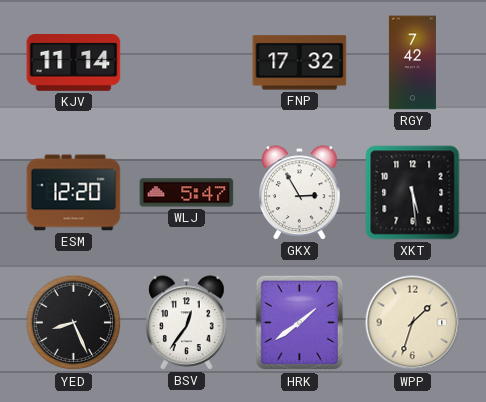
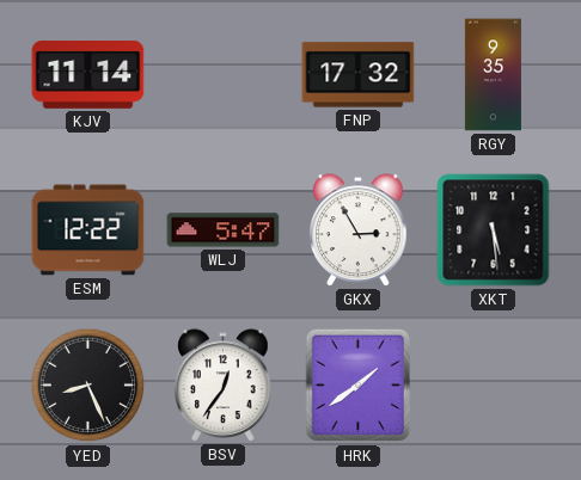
RGY: 7:42 -> 9:35 (493, 75)
ESM: 12:20 -> 12:22 (88, 230)
WPP: 1:33 -> none (413, 323)
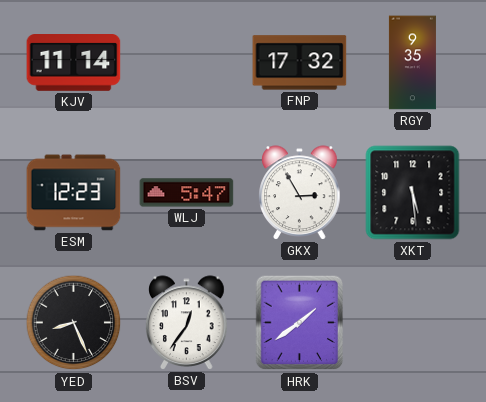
ESM: 12:22 -> 12:23 (74, 193)
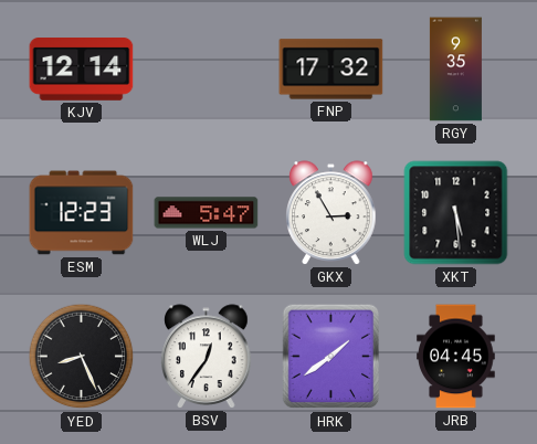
KJV: 11:14 -> 12:14 (82, 70)
JRB: none -> 04:45 (456, 357)
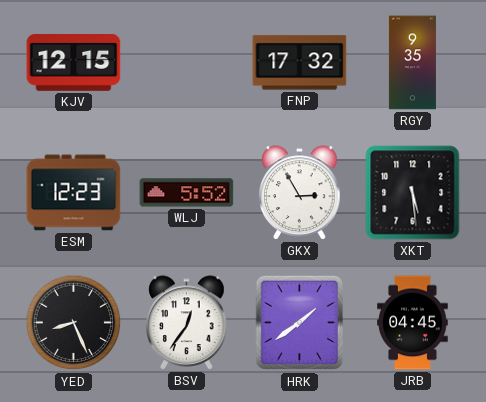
KJV: 12:14 -> 12:15 (74, 63)
WLJ: 5:47 -> 5:52 (187, 193)
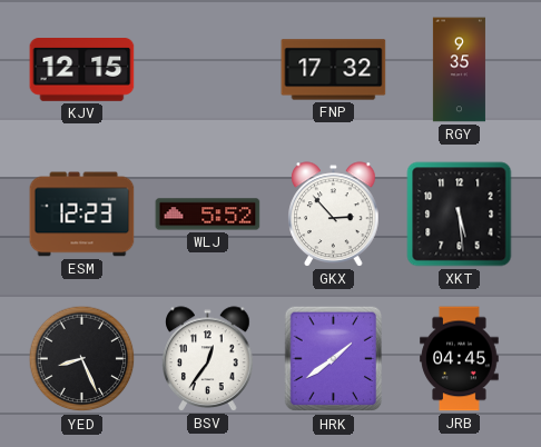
GKX: 2:55 -> 2:53 (334, 215)
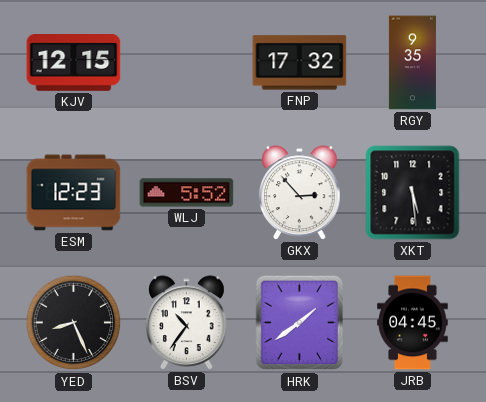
BSV: 12:36 -> 10:36 (187, 323)
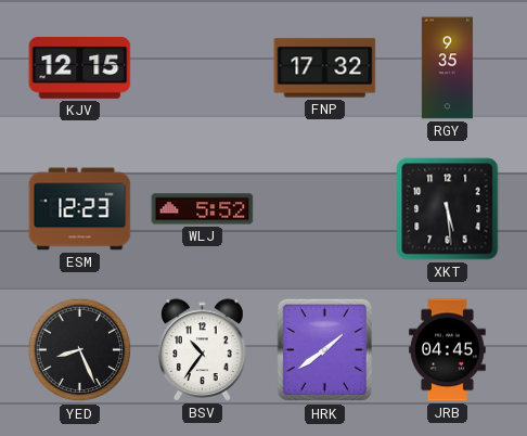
GKX: 2:53 -> none (300, 193)
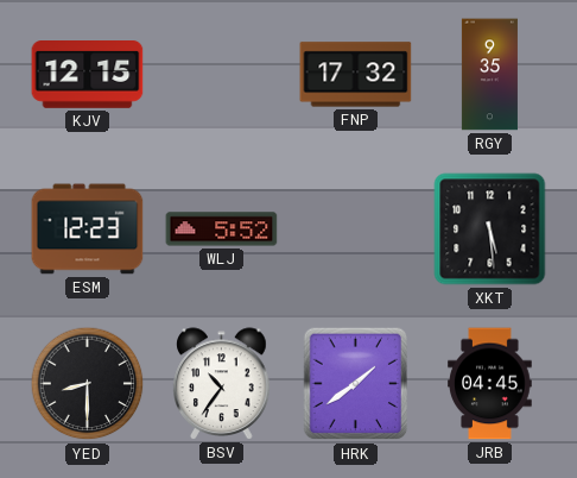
YED: 8:26 -> 8:30 (88, 384)
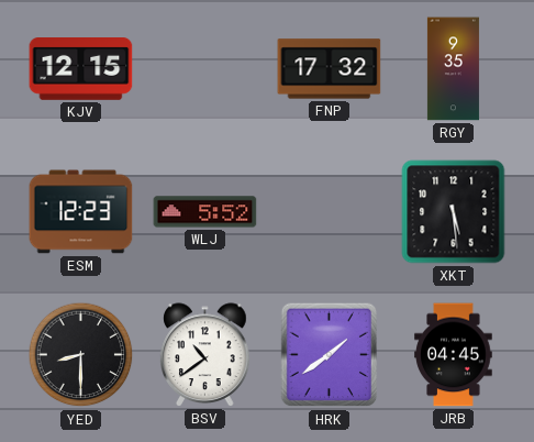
BSV: 10:36 -> 10:39 (205, 355)
